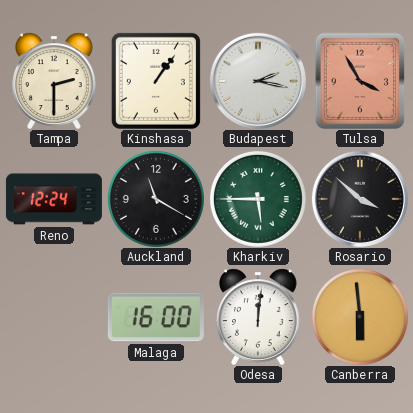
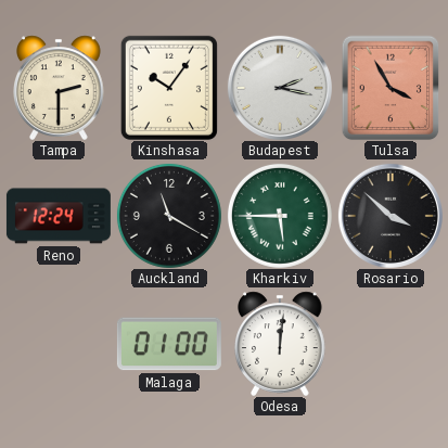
Kinshasa: 1:06 -> 10:06 (169, 88)
Malaga: 16:00 -> 01:00 (169, 344)
Canberra: 5:59 -> none (360, 317)
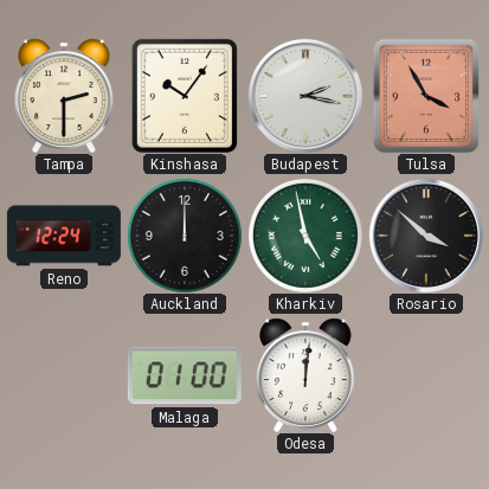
Auckland: 11:20 -> 12:00 (185, 236)
Kharkiv: 5:45 -> 4:58 (305, 236)
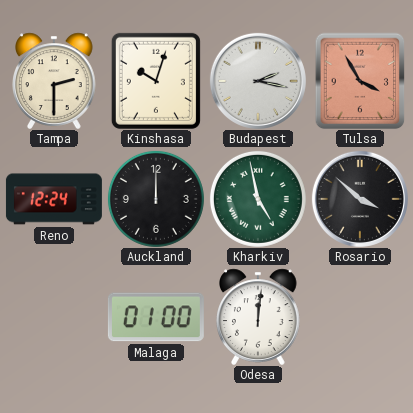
Kinshasa: 10:06 -> 10:03 (156, 81)
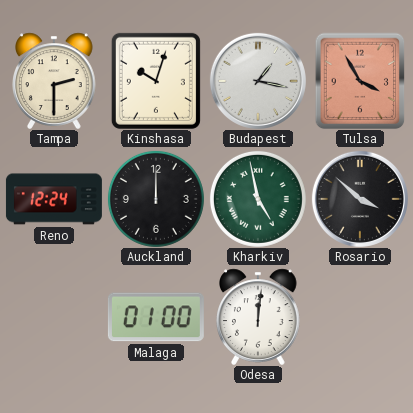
Budapest: 2:17 -> 1:17 (258, 81)
